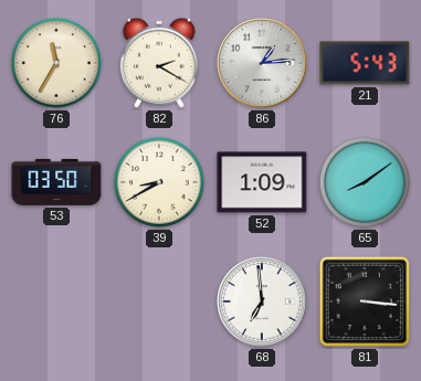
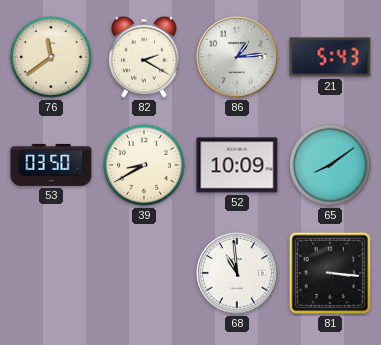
76: 11:35 -> 11:39 (51, 57)
52: 1:09 -> 10:09 (237, 165)
68: 6:59 -> 10:59 (237, 273)
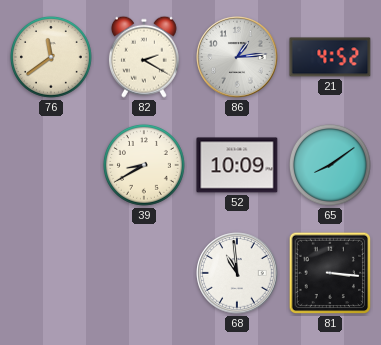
21: 5:43 -> 4:52 (330, 57)
53: 03:50 -> none (51, 165)
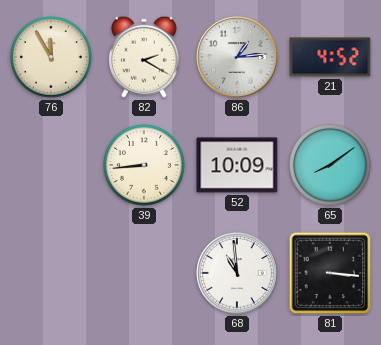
76: 11:39 -> 11:55 (51, 57)
39: 8:40 -> 8:44 (144, 165)
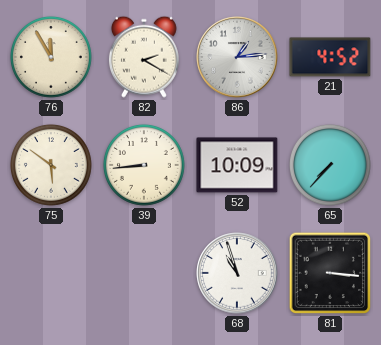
75: none -> 5:51 (51, 165)
65: 8:09 -> 7:37 (330, 165)
68: 10:59 -> 10:57 (237, 273)
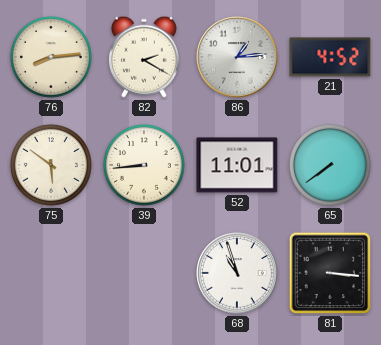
76: 11:55 -> 8:14 (51, 57)
52: 10:09 -> 11:01 (237, 165)
65: 7:37 -> 7:39 (330, 165)
